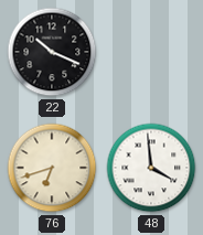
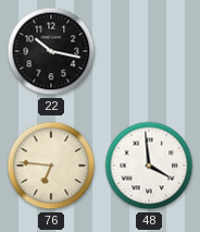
22: 10:19 -> 10:17 (51, 51)
76: 6:42 -> 6:46 (51, 166)
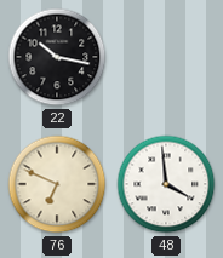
76: 6:46 -> 6:49 (57, 184)
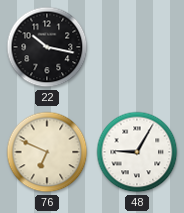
48: 3:59 -> 9:05 (137, 152)
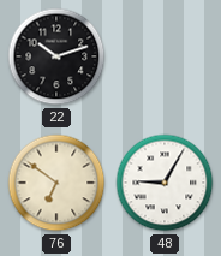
22: 10:17 -> 10:12 (56, 56)
76: 6:49 -> 6:51 (56, 183)
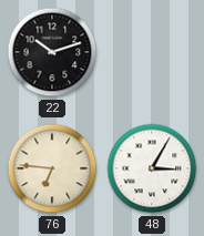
76: 6:51 -> 6:46 (52, 168)
48: 9:05 -> 3:05 (152, 168)
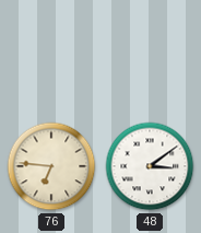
22: 10:12 -> none (52, 52)
48: 3:05 -> 3:09 (150, 166)
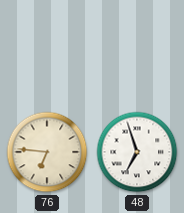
48: 3:09 -> 6:57 (137, 152)
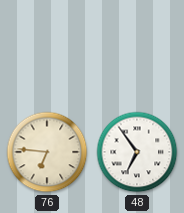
48: 6:57 -> 6:54 (137, 152)
